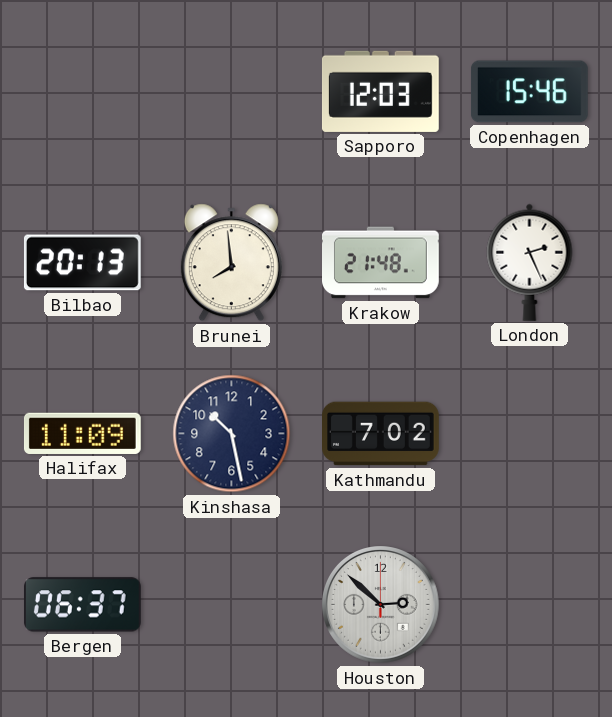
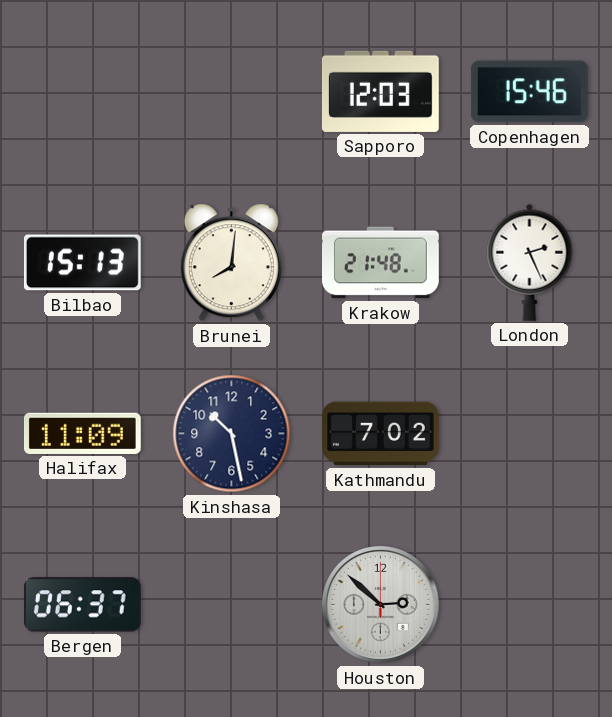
Bilbao: 20:13 -> 15:13 (82, 263)
Brunei: 7:59 -> 8:01 (231, 263)
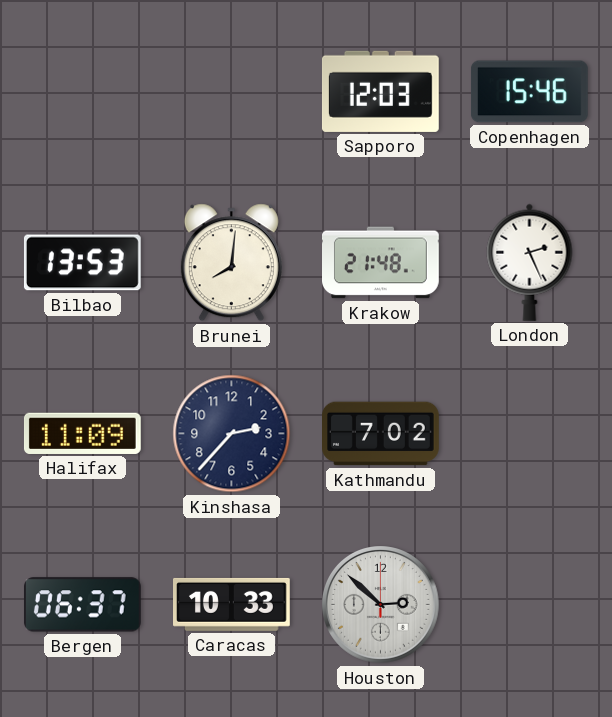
Bilbao: 15:13 -> 13:53 (82, 263)
Kinshasa: 10:28 -> 2:37 (232, 434)
Caracas: none -> 10:33 (232, 604)
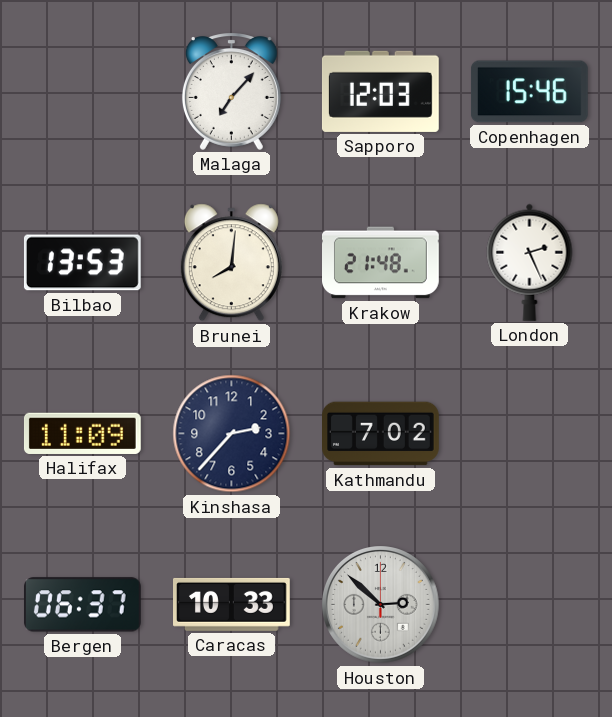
Malaga: none -> 7:07 (231, 91)
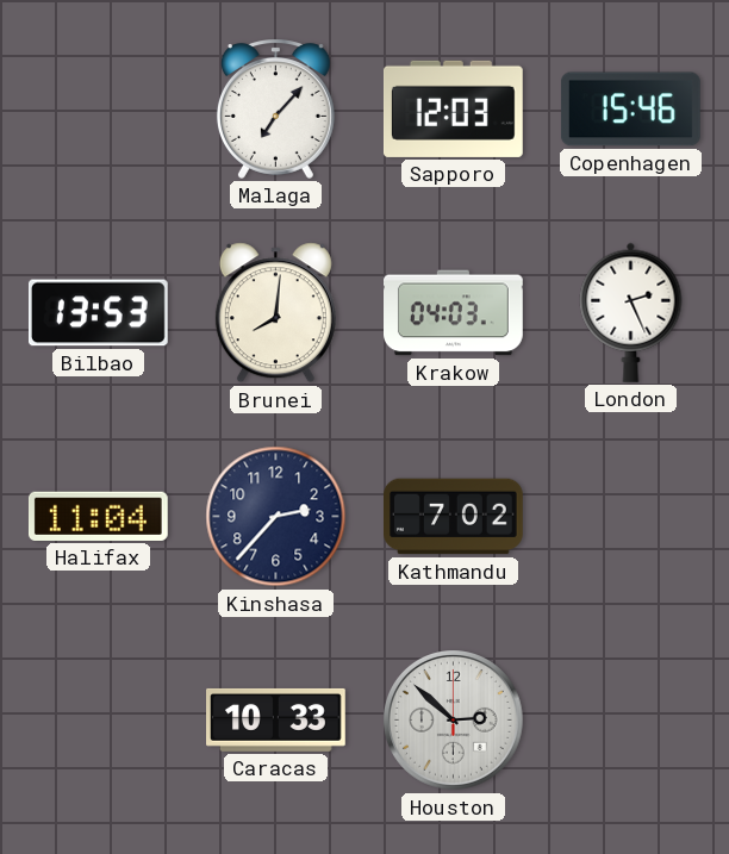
Krakow: 21:48 -> 04:03 (454, 313)
Halifax: 11:09 -> 11:04 (98, 516)
Bergen: 06:37 -> none (82, 605)
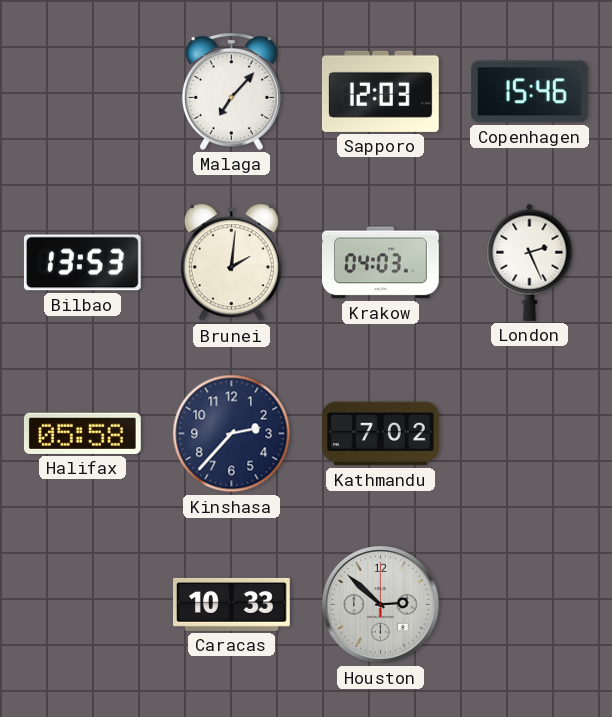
Brunei: 8:01 -> 2:01 (231, 263)
Halifax: 11:04 -> 05:58 (82, 433)
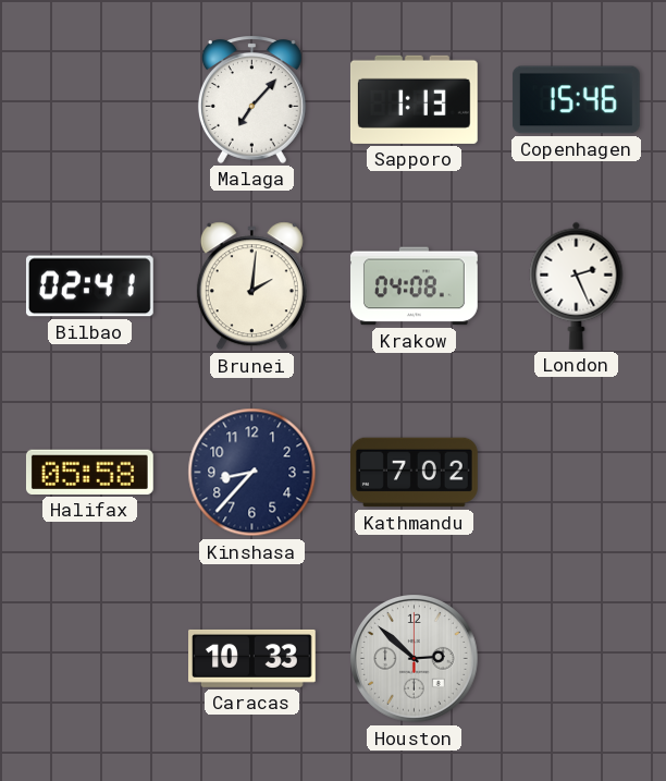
Sapporo: 12:03 -> 1:13 (414, 99)
Bilbao: 13:53 -> 02:41 (89, 286)
Krakow: 04:03 -> 04:08 (415, 286)
Kinshasa: 2:37 -> 8:37 (252, 473)
